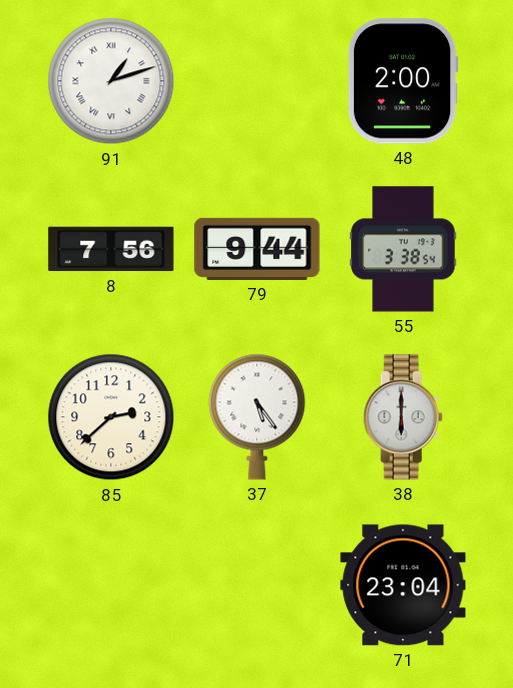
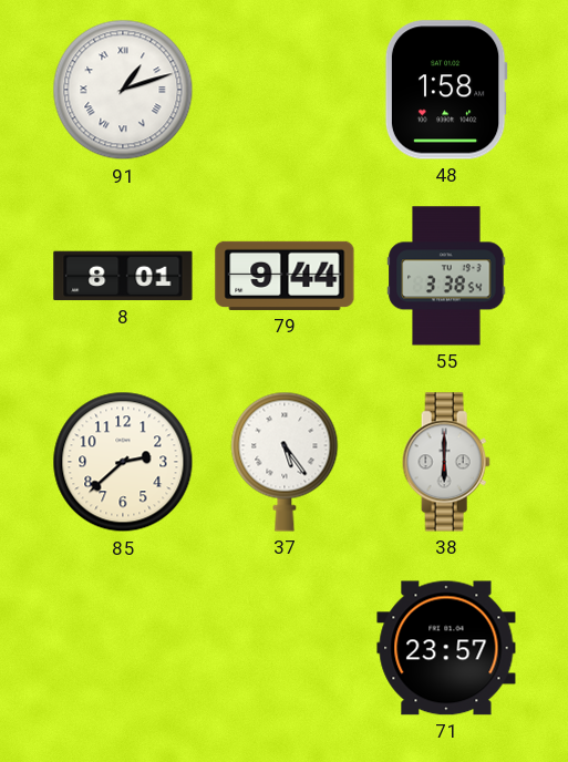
48: 2:00 -> 1:58 (446, 90)
8: 7:56 -> 8:01 (123, 276)
71: 23:04 -> 23:57 (446, 648)
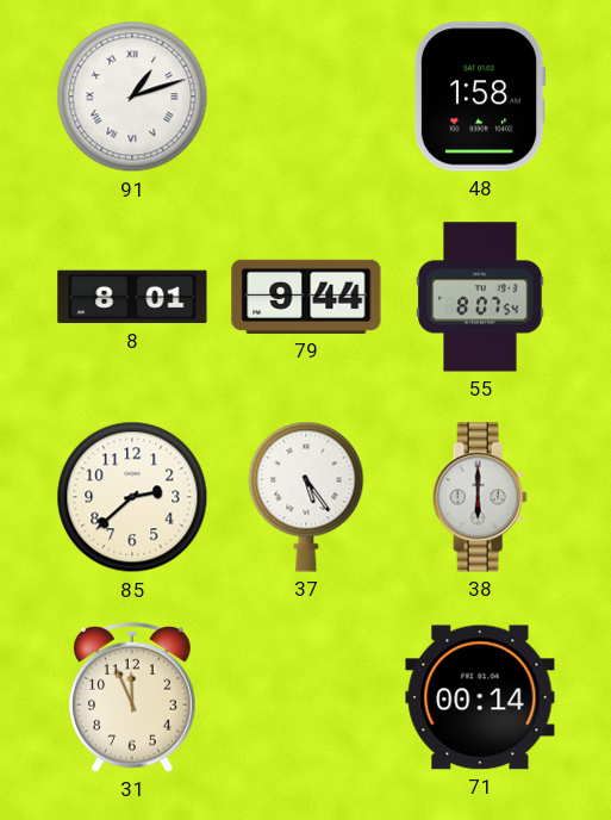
55: 3:38 -> 8:07 (480, 297)
31: none -> 11:56 (133, 697)
71: 23:57 -> 00:14 (480, 697)
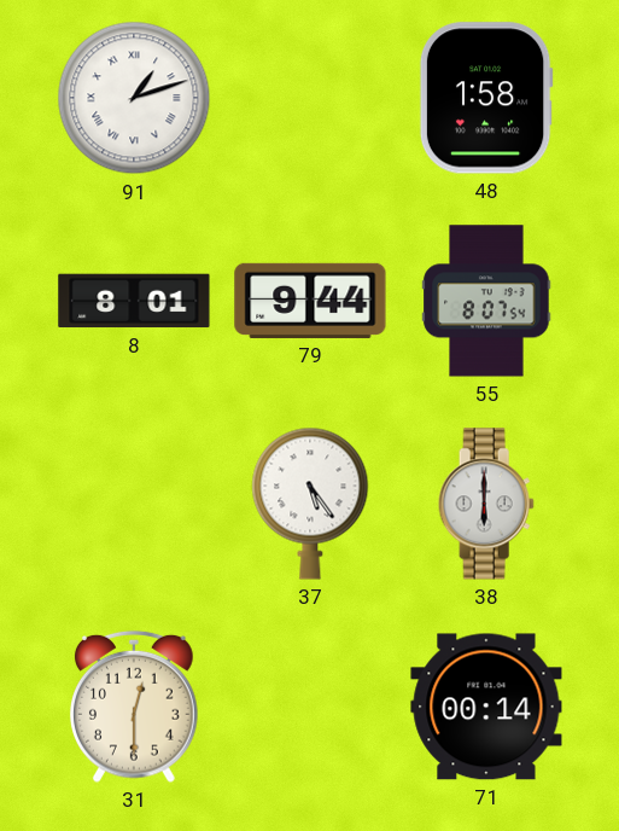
85: 2:38 -> none (132, 497)
31: 11:56 -> 12:30 (135, 707)
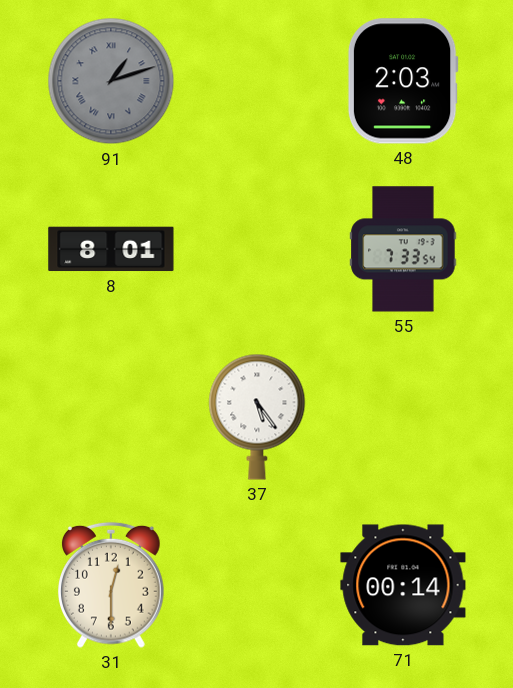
91 dial: white -> grey (111, 81)
48: 1:58 -> 2:03 (403, 81)
79: 9:44 -> none (310, 301)
55: 8:07 -> 7:33 (403, 249)
38: 6:00 -> none (486, 504)
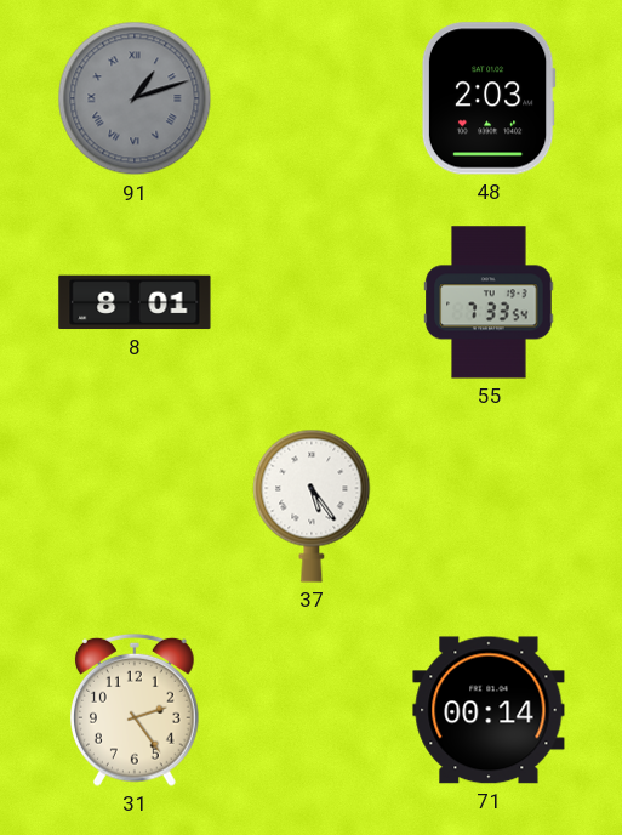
31: 12:30 -> 2:24 (136, 710)
